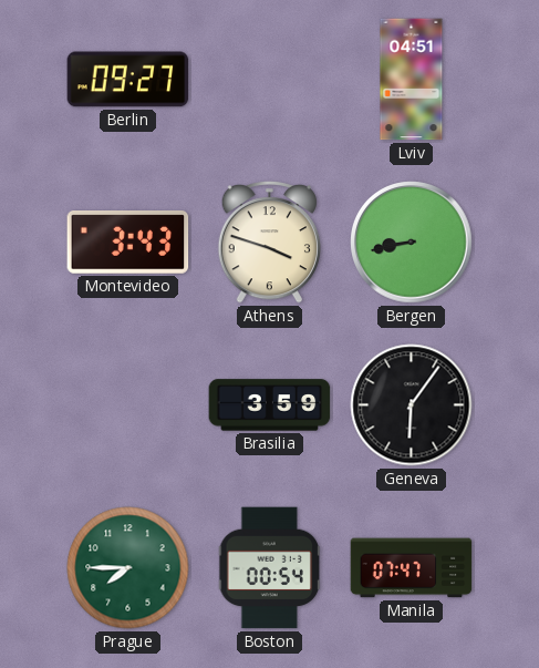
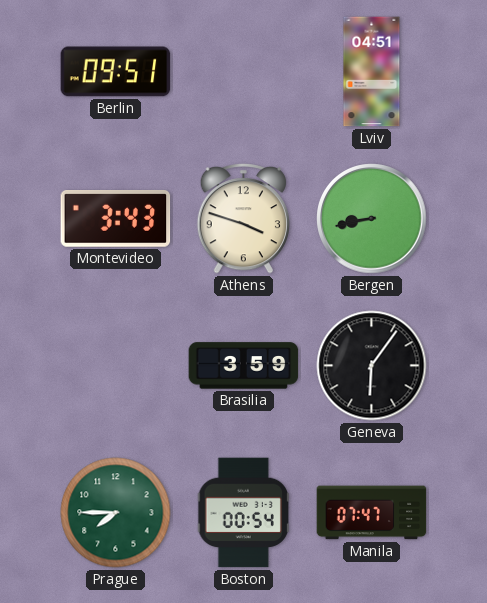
Berlin: 09:27 -> 09:51 (116, 72)
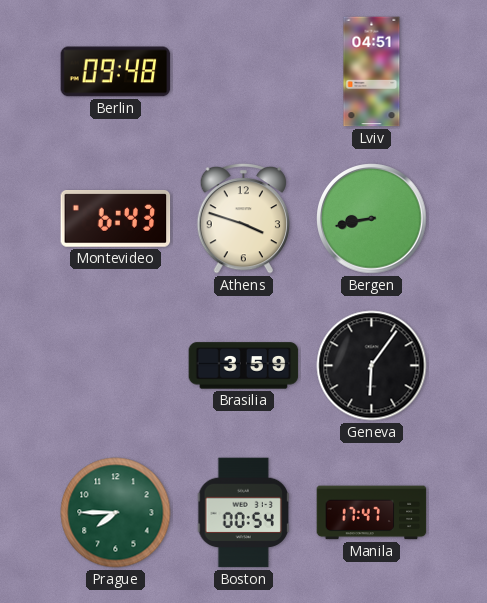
Berlin: 09:51 -> 09:48 (116, 72)
Montevideo: 3:43 -> 6:43 (116, 219)
Manila: 07:47 -> 17:47 (372, 513)
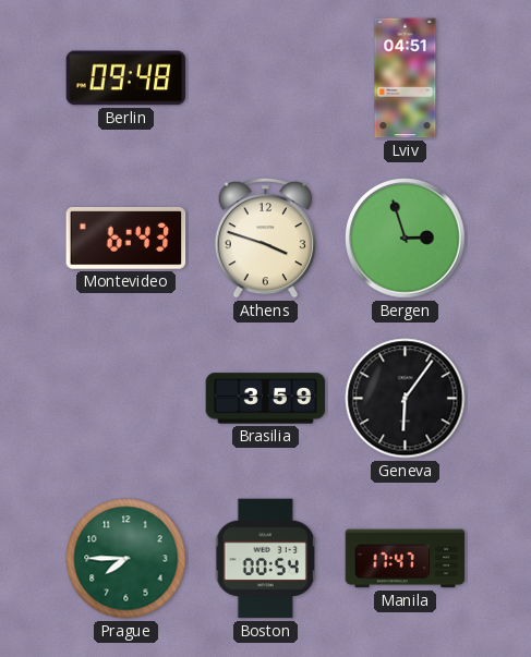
Bergen: 8:43 -> 2:57 (406, 239)
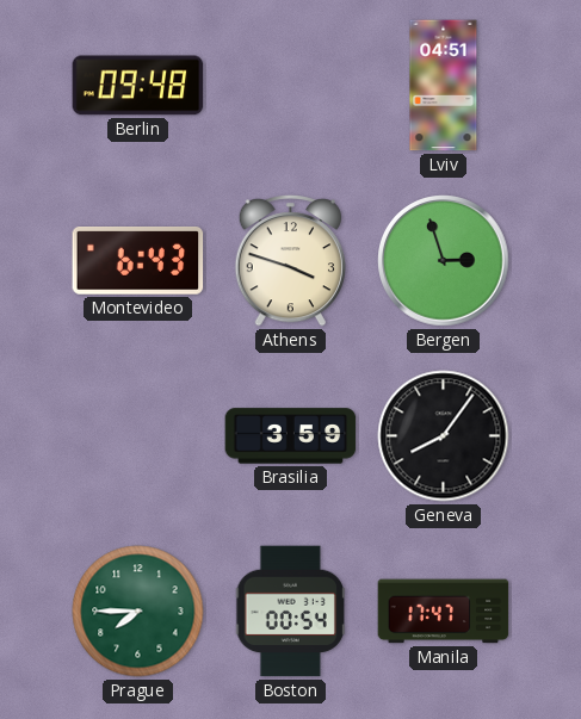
Geneva: 6:06 -> 8:06 (444, 436)
